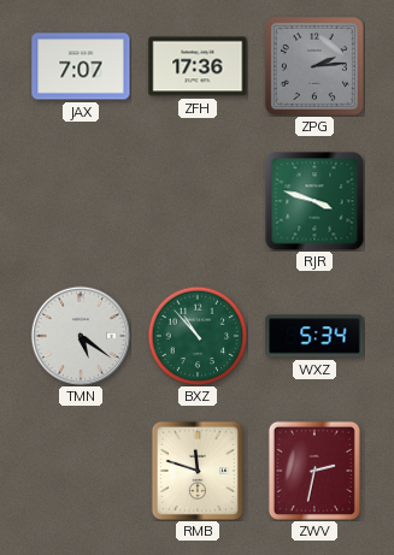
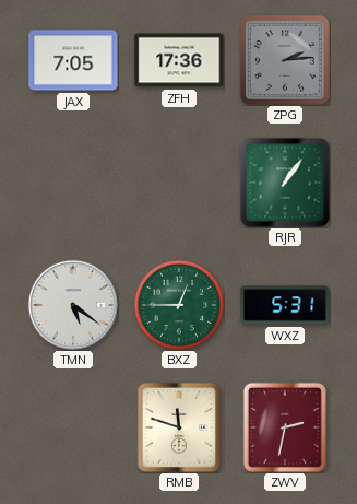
JAX: 7:07 -> 7:05 (73, 60)
RJR: 3:48 -> 1:06 (285, 183)
BXZ: 10:53 -> 12:45 (179, 305)
WXZ: 5:34 -> 5:31 (285, 305)
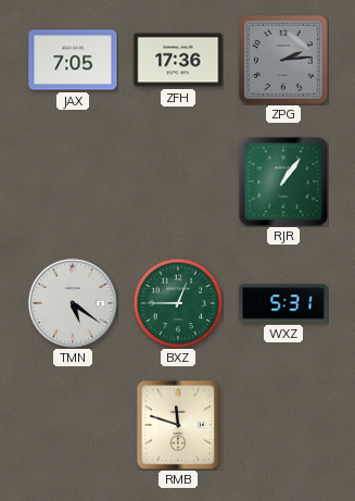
ZWV: 2:32 -> none (285, 427)
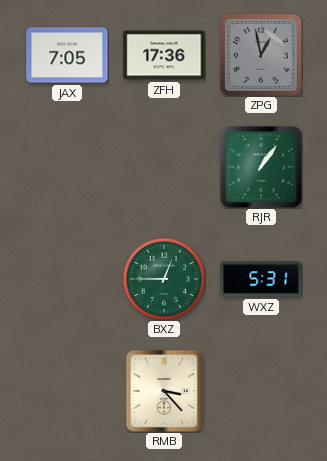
ZPG: 2:14 -> 12:58 (261, 55)
TMN: 5:21 -> none (73, 303)
RMB: 11:48 -> 3:23 (164, 391)
